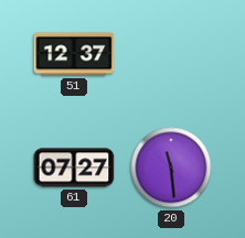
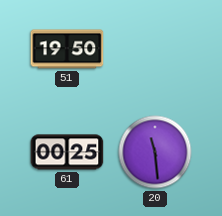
51: 12:37 -> 19:50 (67, 49)
61: 07:27 -> 00:25 (67, 152)
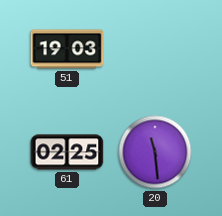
51: 19:50 -> 19:03 (67, 49)
61: 00:25 -> 02:25 (67, 152)
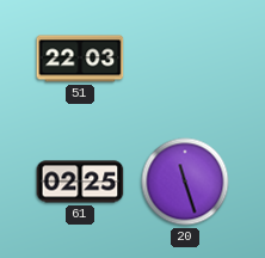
51: 19:03 -> 22:03 (80, 59)
20: 11:29 -> 11:27 (185, 182)
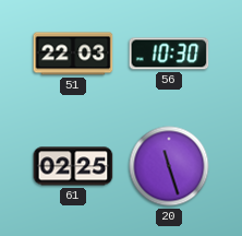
56: none -> 10:30 (169, 54)
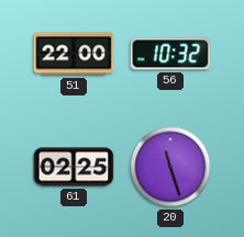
51: 22:03 -> 22:00 (74, 54)
56: 10:30 -> 10:32 (170, 54)
